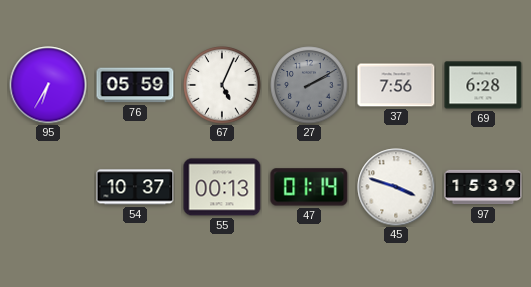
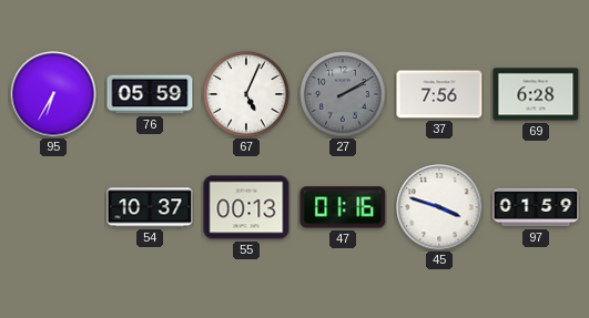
47: 01:14 -> 01:16 (343, 207)
97: 15:39 -> 01:59 (536, 207)
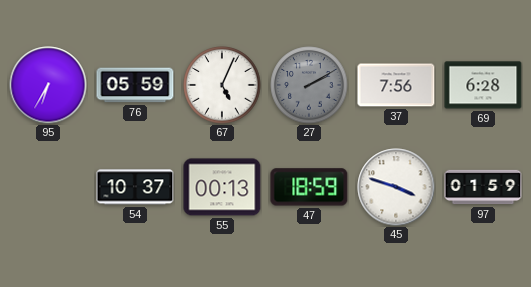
47: 01:16 -> 18:59 (309, 187)
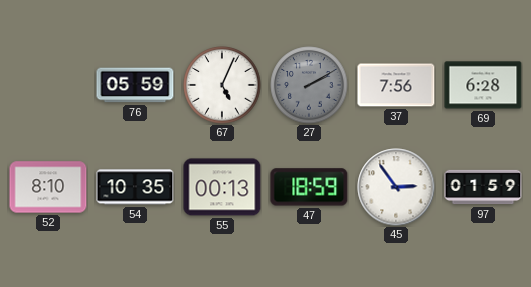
95: 6:35 -> none (48, 85)
52: none -> 8:10 (48, 187)
54: 10:37 -> 10:35 (135, 187)
45: 3:48 -> 2:54 (396, 187)
